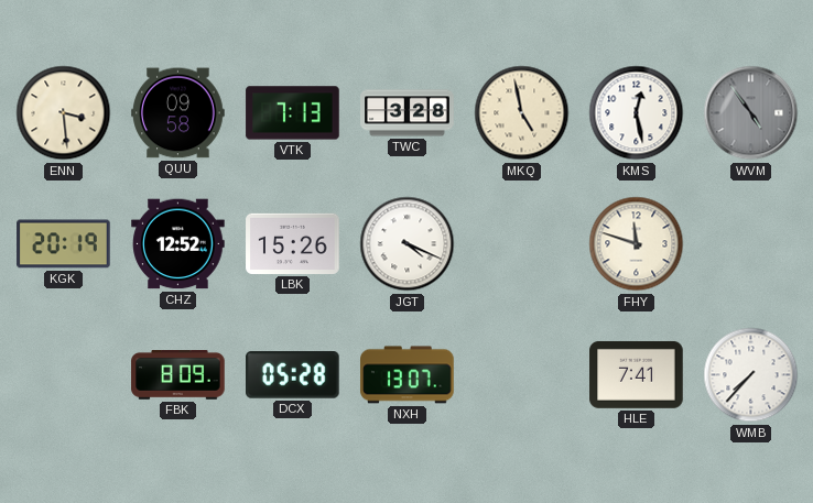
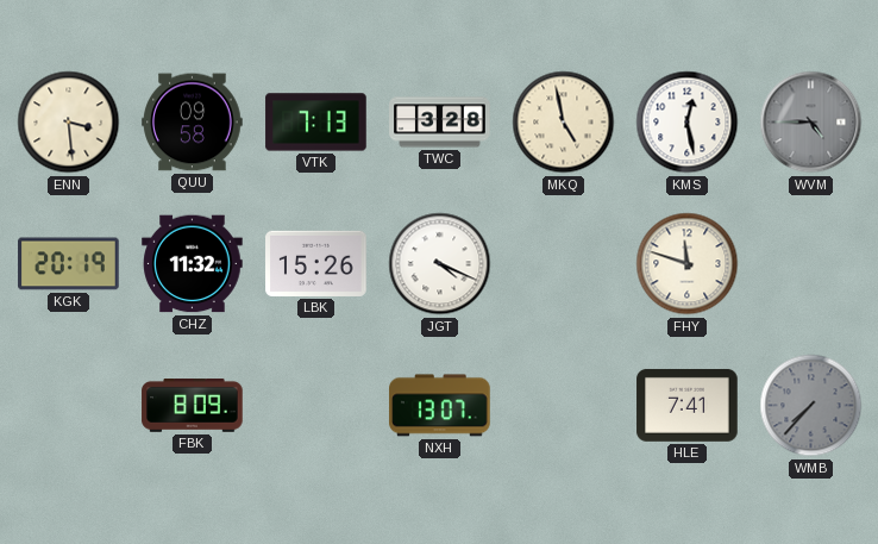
WVM: 4:54 -> 4:45 (811, 123)
CHZ: 12:52 -> 11:32 (193, 264)
DCX: 05:28 -> none (293, 375)
WMB dial: white -> grey (811, 406)
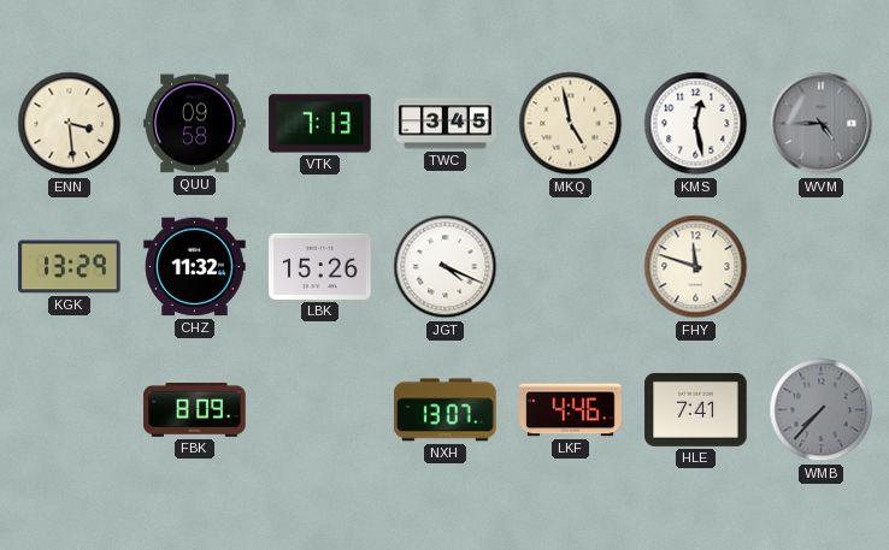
TWC: 3:28 -> 3:45 (446, 124)
KGK: 20:19 -> 13:29 (70, 267)
LKF: none -> 4:46 (571, 410)
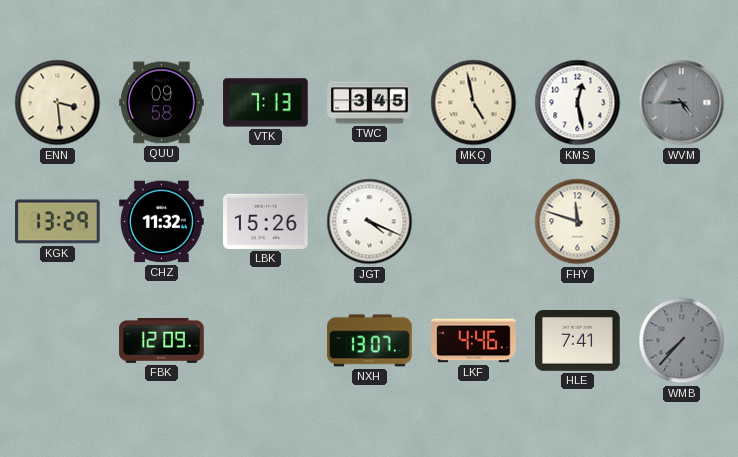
FBK: 8:09 -> 12:09 (162, 341)
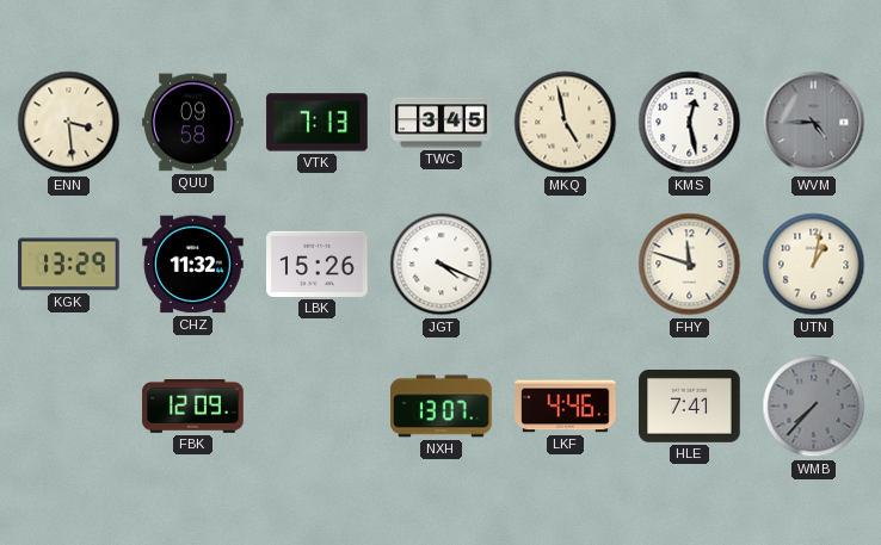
UTN: none -> 1:02 (814, 265)
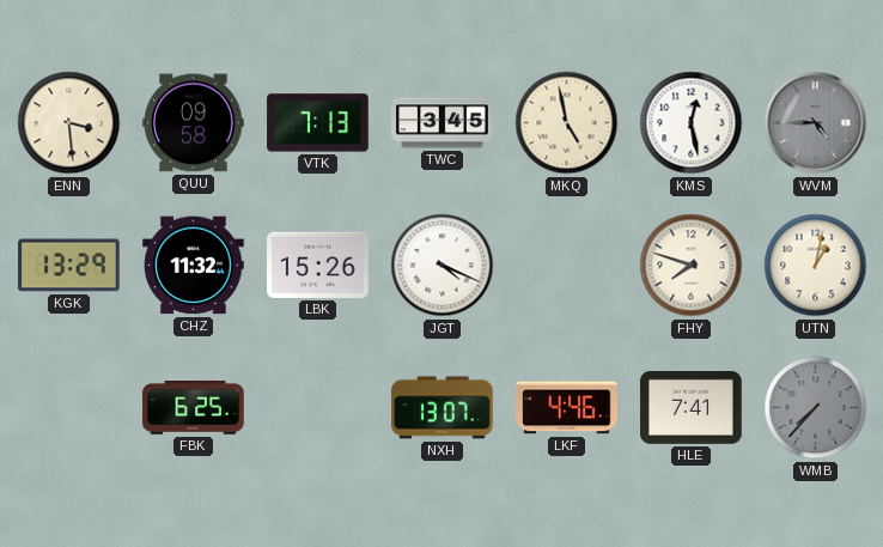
FHY: 11:48 -> 7:48 (692, 266)
FBK: 12:09 -> 6:25 (194, 408)
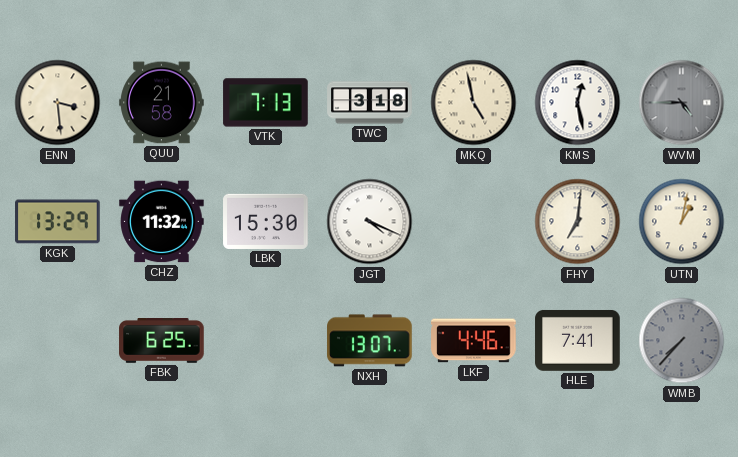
QUU: 09:58 -> 21:58 (162, 103)
TWC: 3:45 -> 3:18 (370, 103)
LBK: 15:26 -> 15:30 (266, 221)
FHY: 7:48 -> 7:01 (578, 222)
